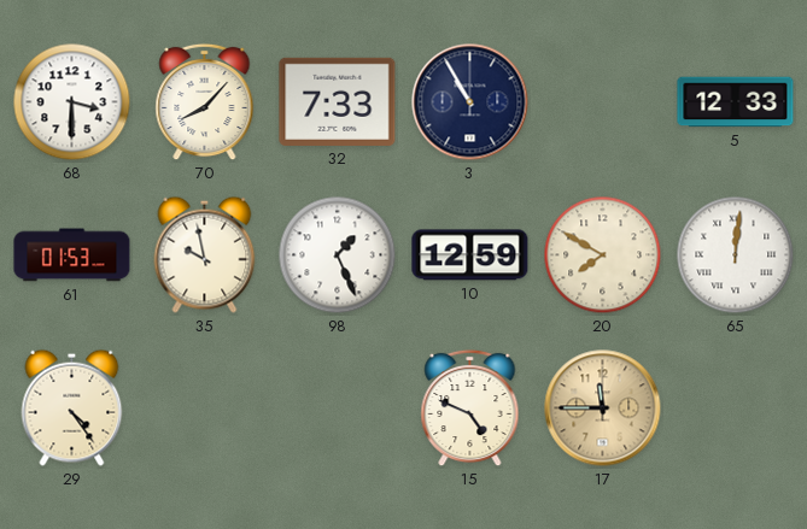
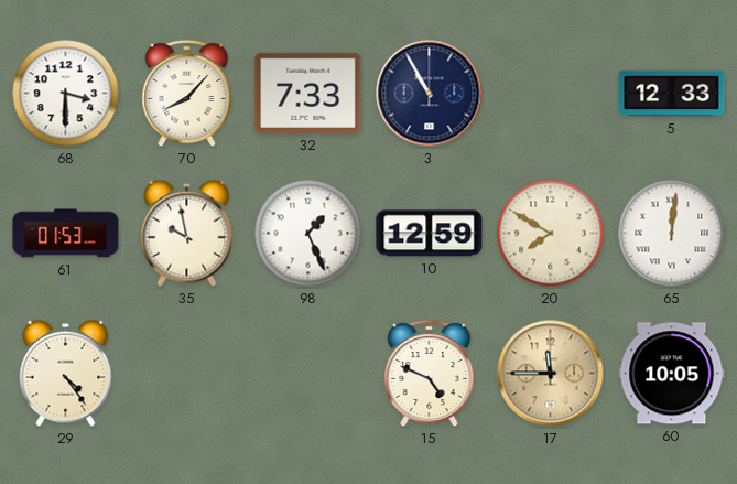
60: none -> 10:05 (672, 374)
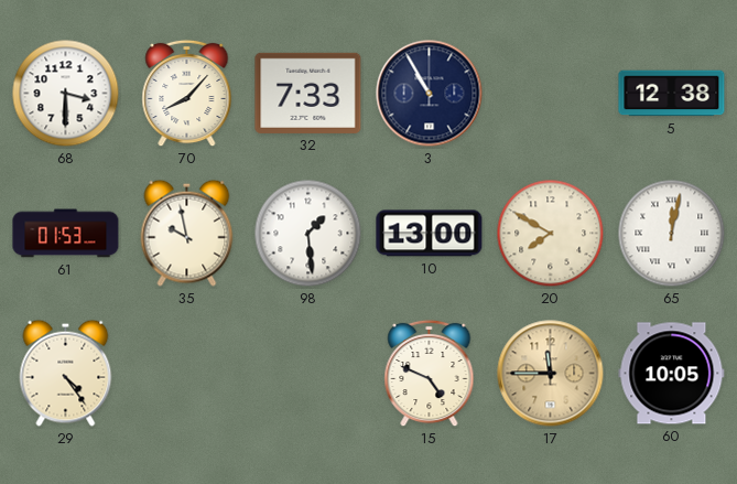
5: 12:33 -> 12:38 (672, 94)
98: 1:26 -> 1:29 (308, 234)
10: 12:59 -> 13:00 (430, 234)
65: 12:01 -> 12:02 (672, 234)
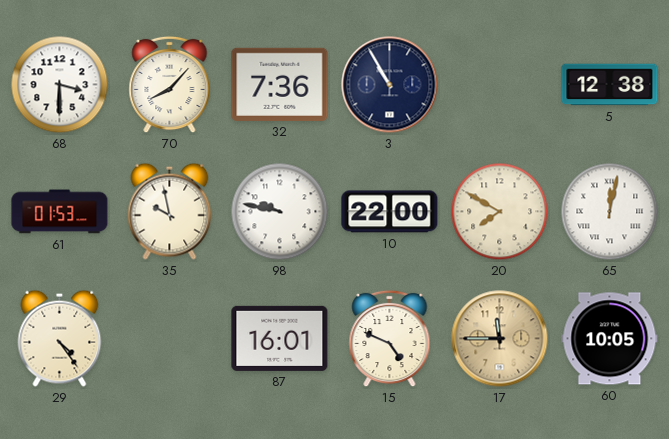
32: 7:33 -> 7:36 (280, 84)
98: 1:29 -> 9:47 (280, 212)
10: 13:00 -> 22:00 (390, 212)
87: none -> 16:01 (280, 338)
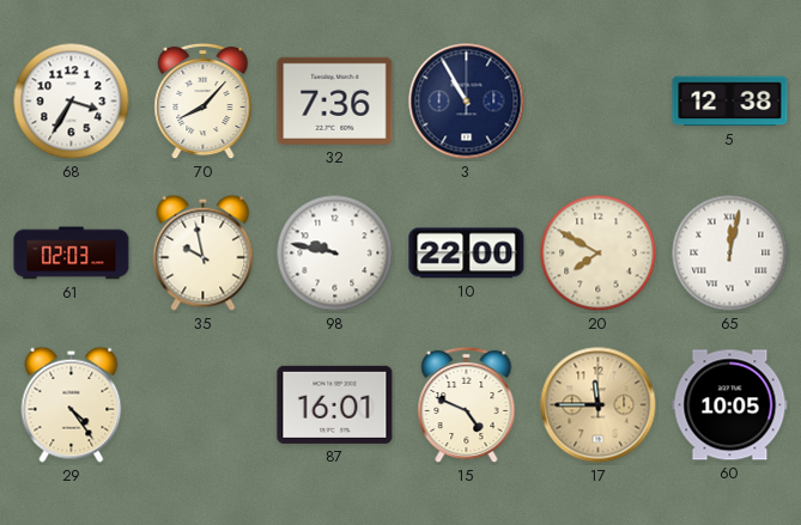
68: 3:30 -> 3:35 (72, 102)
61: 01:53 -> 02:03 (72, 254)
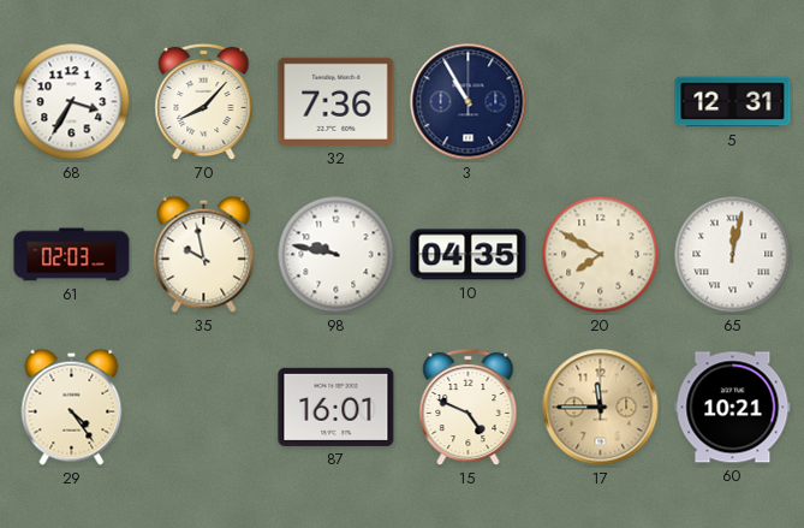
5: 12:38 -> 12:31 (733, 102)
10: 22:00 -> 04:35 (469, 255)
60: 10:05 -> 10:21 (733, 408)
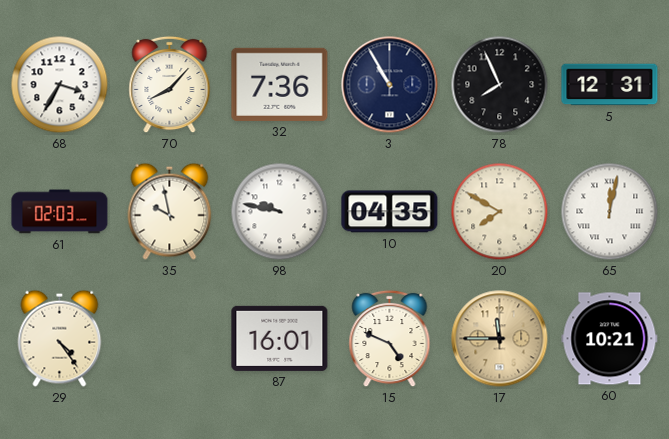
78: none -> 7:56 (500, 85)
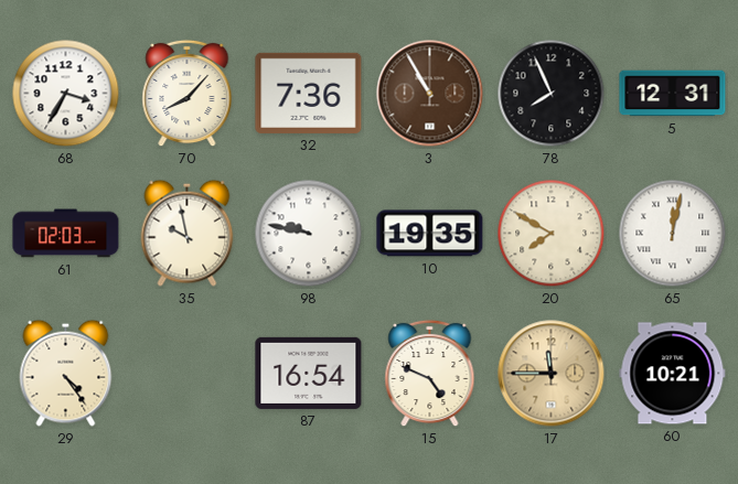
3 dial: navy -> brown (430, 94)
10: 04:35 -> 19:35 (430, 234)
87: 16:01 -> 16:54 (309, 373)
